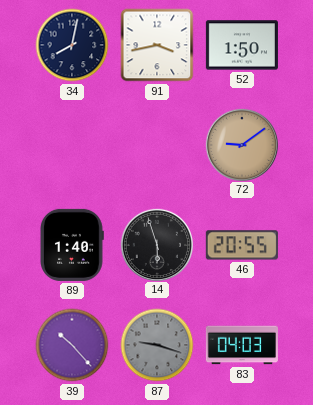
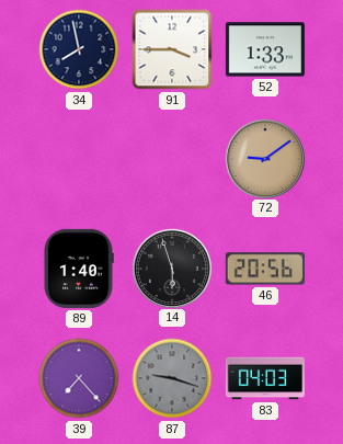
34: 8:02 -> 7:58 (79, 49)
91: 3:43 -> 3:45 (172, 49)
52: 1:50 -> 1:33 (265, 49)
46: 20:55 -> 20:56 (265, 269)
39: 10:23 -> 7:23 (79, 378)
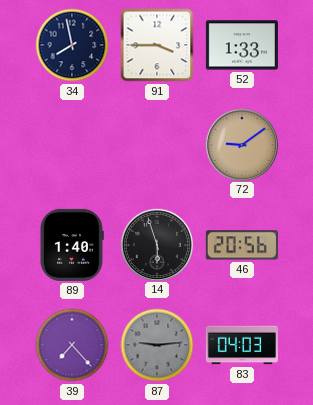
87: 9:18 -> 9:14 (157, 345)
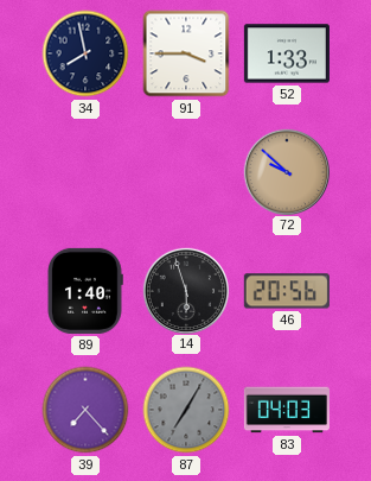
72: 9:09 -> 9:52 (286, 171)
87: 9:14 -> 7:05 (186, 410)
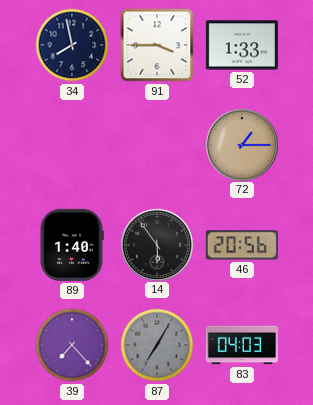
72: 9:52 -> 1:15 (241, 144)
14: 5:57 -> 5:54 (156, 244)
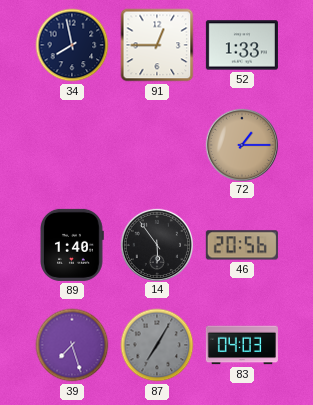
91: 3:45 -> 12:45 (157, 45)
39: 7:23 -> 7:27 (72, 345)
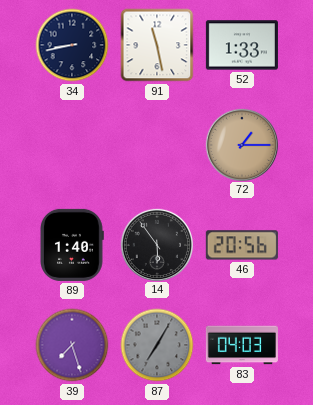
34: 7:58 -> 8:43 (72, 45)
91: 12:45 -> 11:28 (157, 45)
